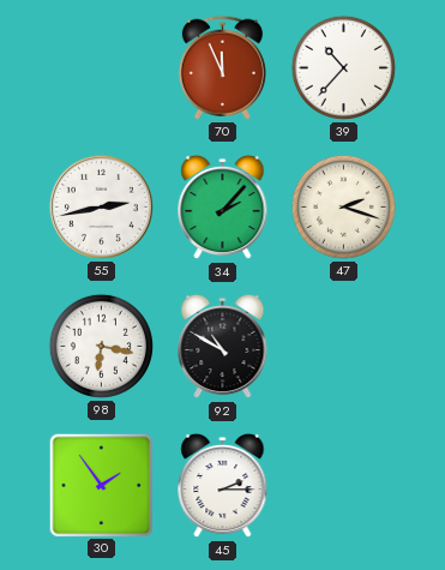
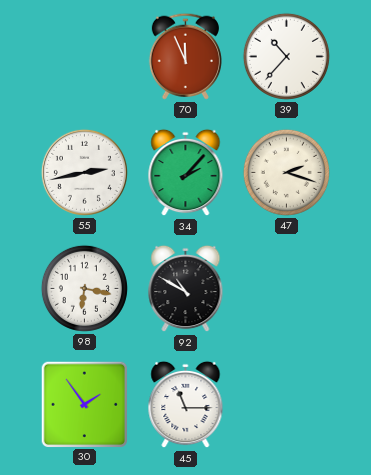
45: 2:15 -> 11:15 (186, 405)
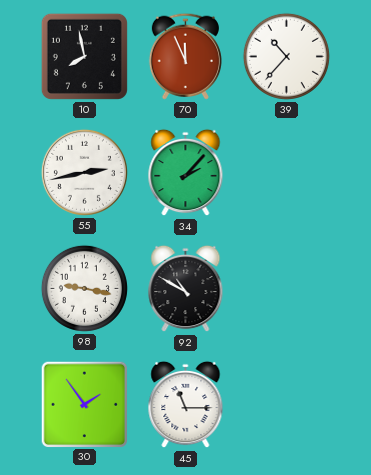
10: none -> 7:58 (84, 56)
47: 2:18 -> none (286, 172)
98: 6:17 -> 9:17 (84, 288)
